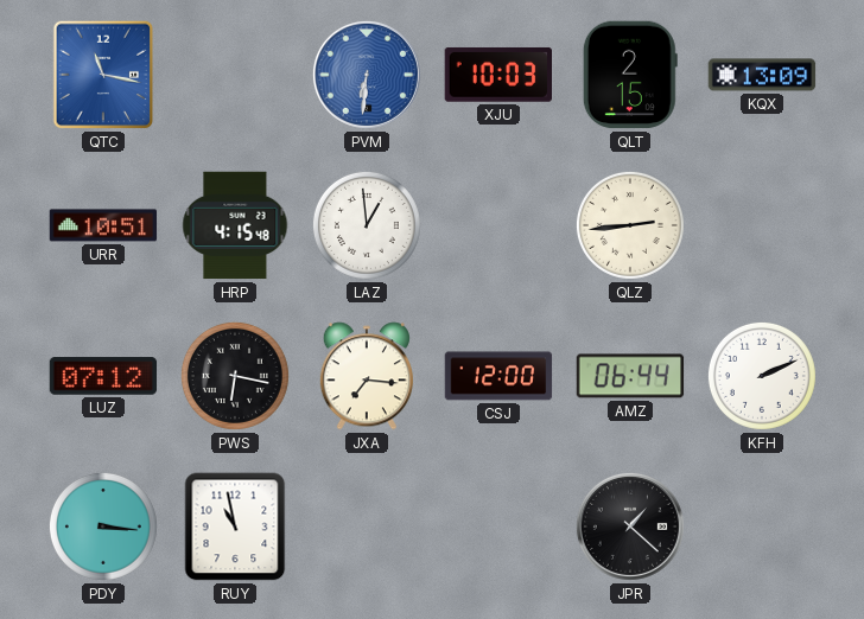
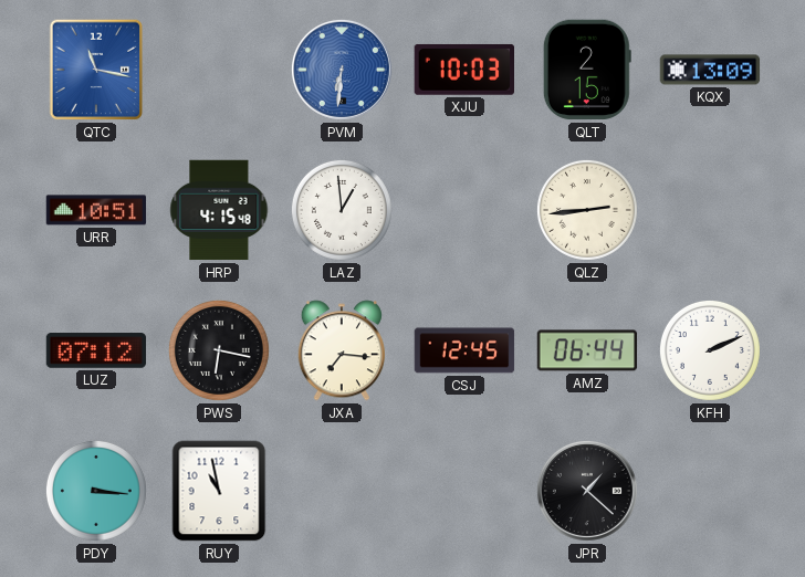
CSJ: 12:00 -> 12:45 (464, 350)
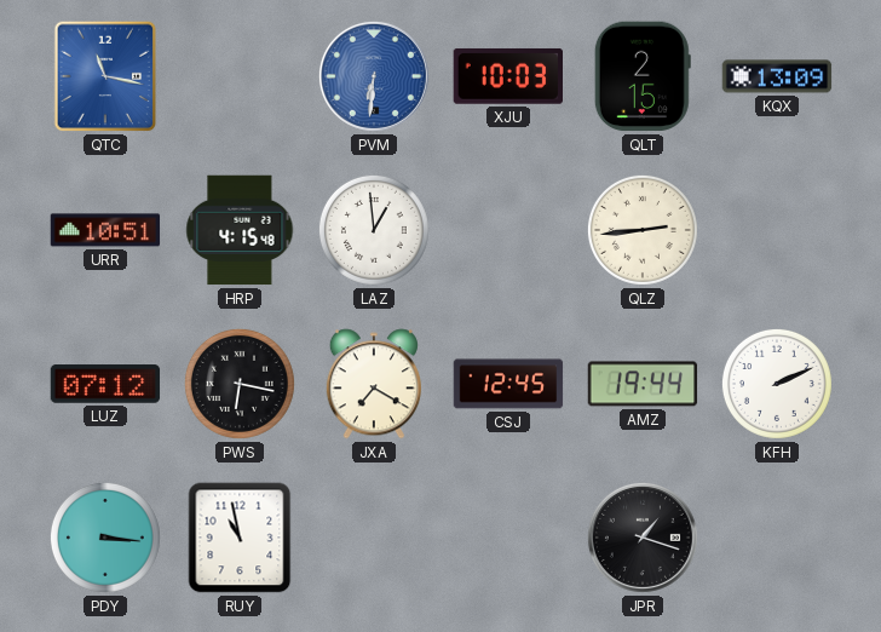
JXA: 7:16 -> 7:20 (374, 384)
AMZ: 06:44 -> 19:44 (643, 384)
JPR: 1:22 -> 1:18 (643, 538)
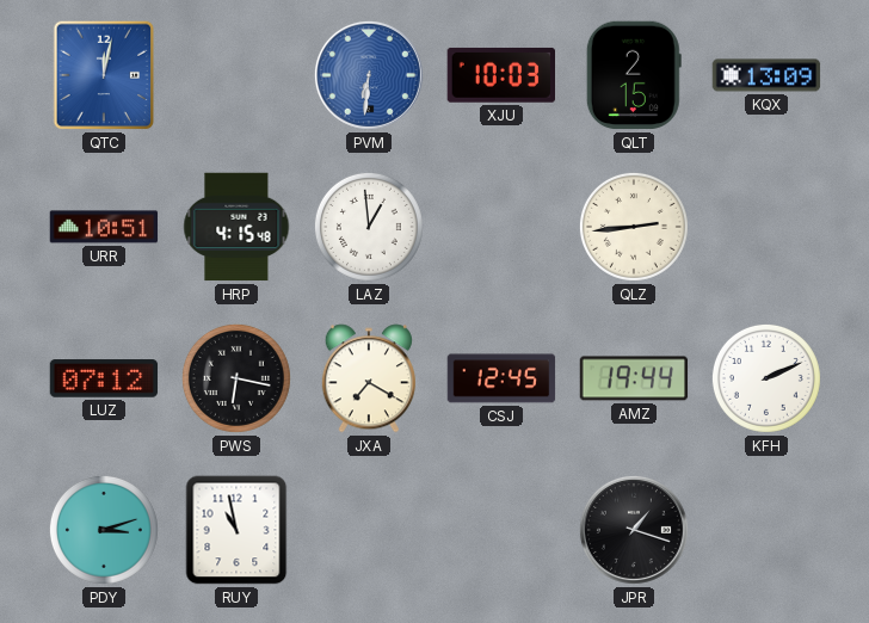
QTC: 11:17 -> 12:02 (104, 75)
PDY: 3:16 -> 3:12 (104, 530)
